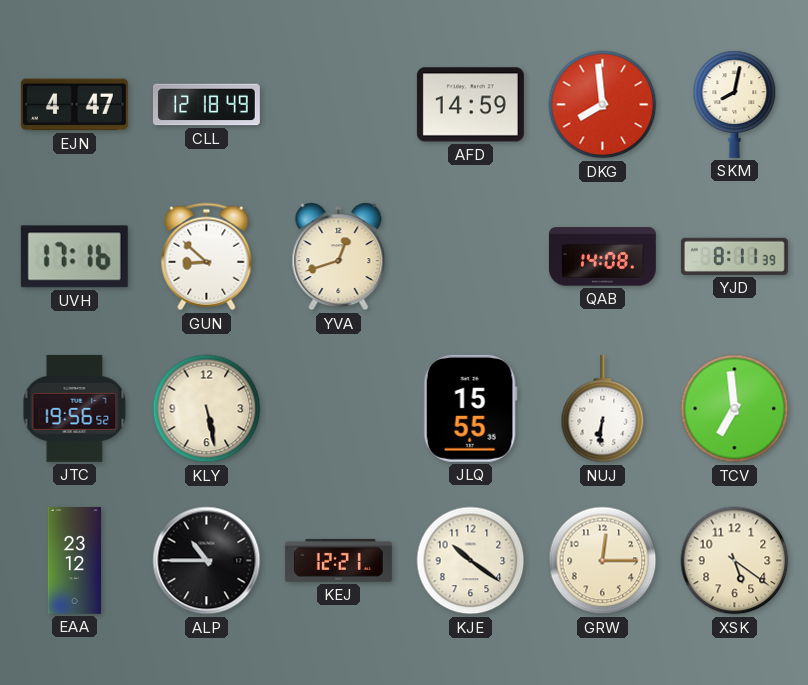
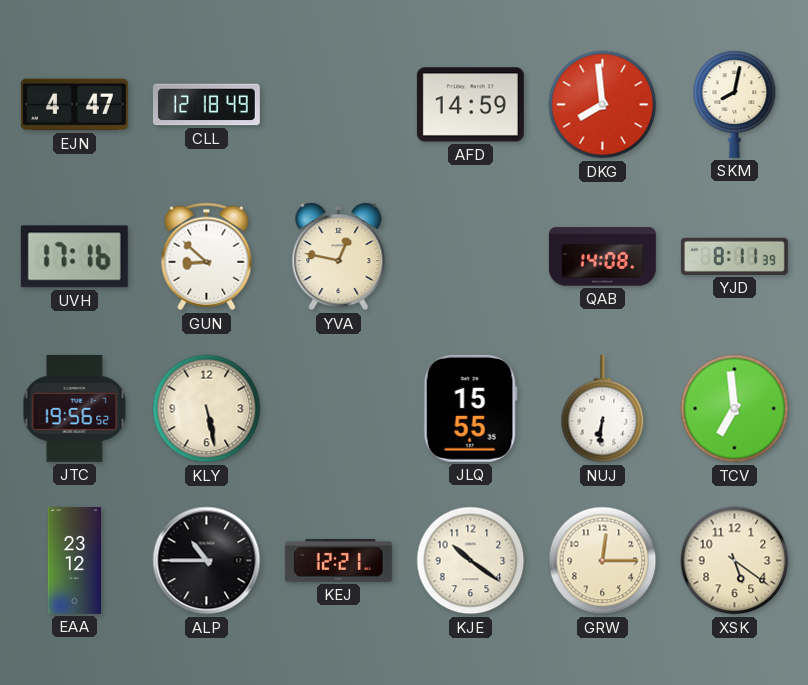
YVA: 12:42 -> 12:47 (339, 257)
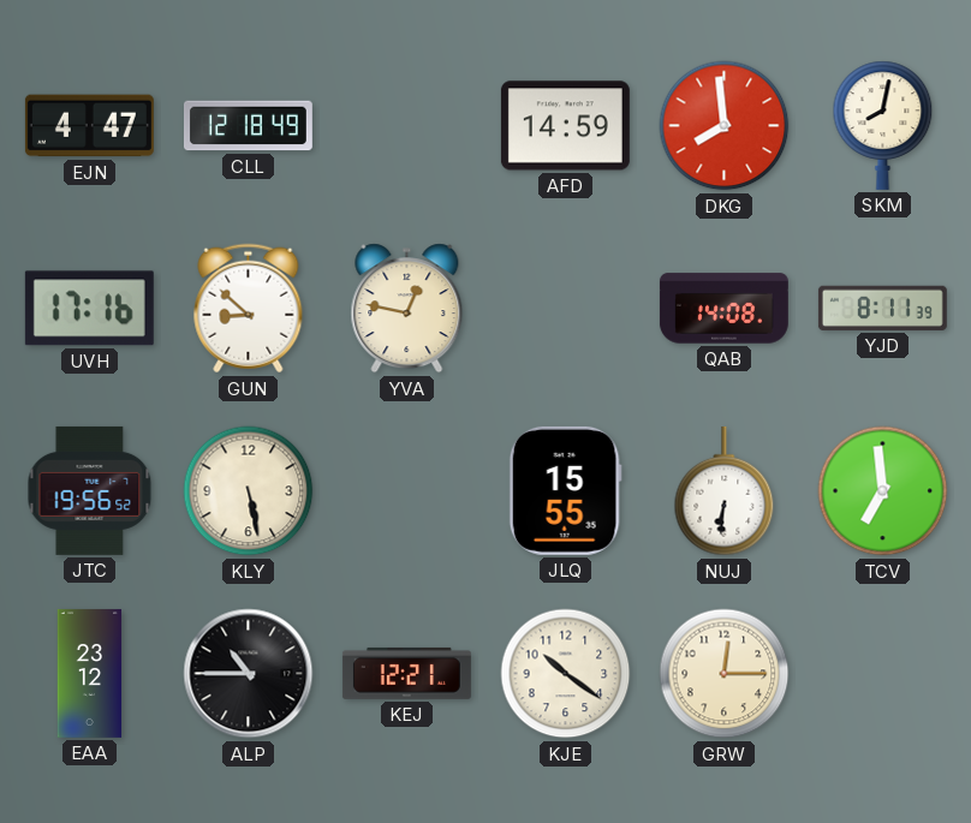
XSK: 5:21 -> none (735, 561)
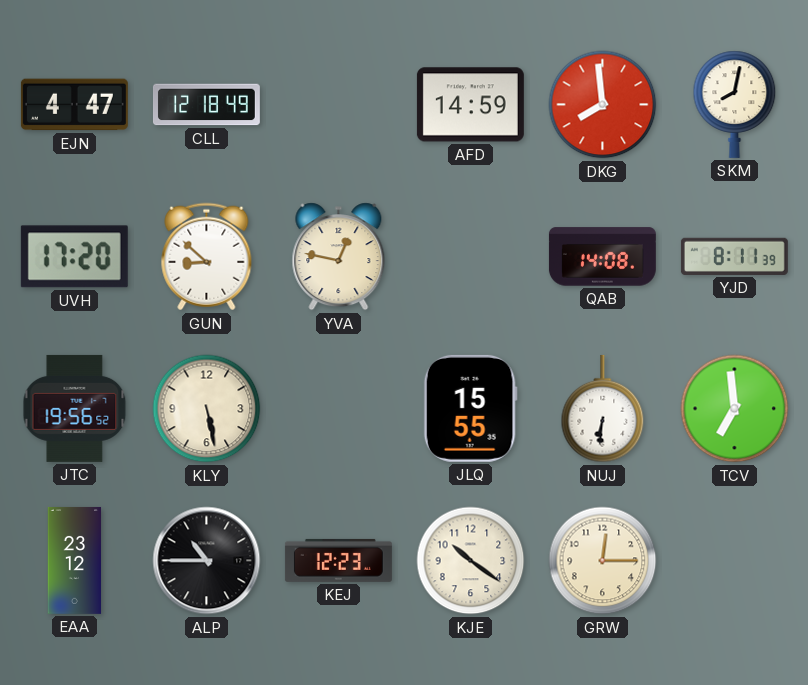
UVH: 17:16 -> 17:20 (74, 257)
KEJ: 12:21 -> 12:23 (338, 560)
